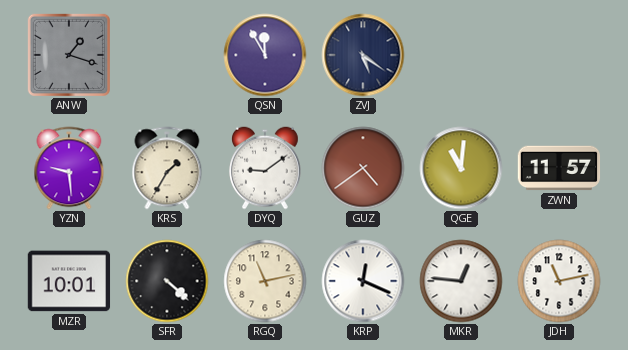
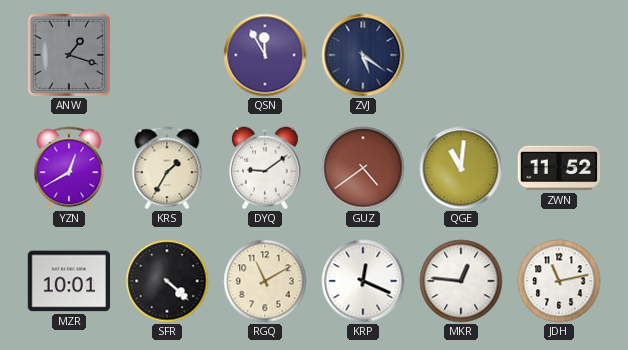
YZN: 9:29 -> 12:40 (69, 168)
ZWN: 11:57 -> 11:52 (559, 168)
RGQ: 11:13 -> 11:10 (265, 281)
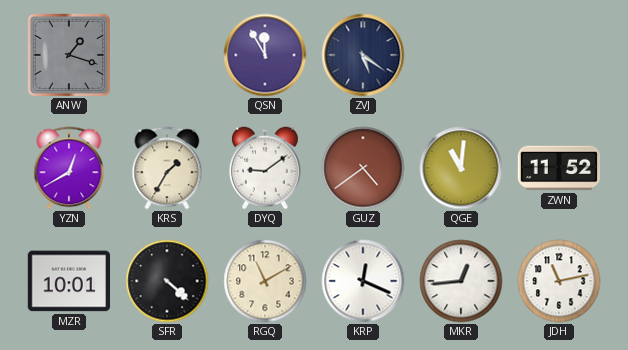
MKR: 12:46 -> 12:44 (461, 281)
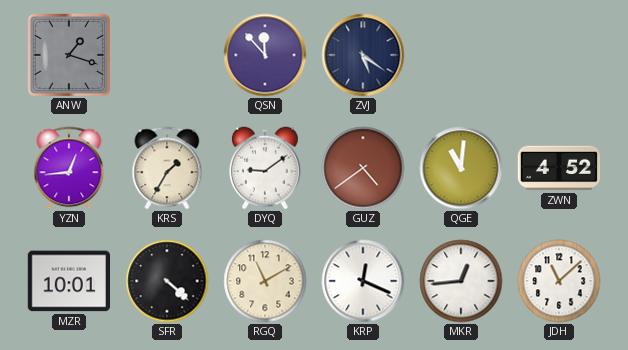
QSN: 11:55 -> 11:53 (265, 55)
YZN: 12:40 -> 12:44 (69, 168)
ZWN: 11:52 -> 4:52 (559, 168)
JDH: 11:13 -> 11:08 (559, 281)
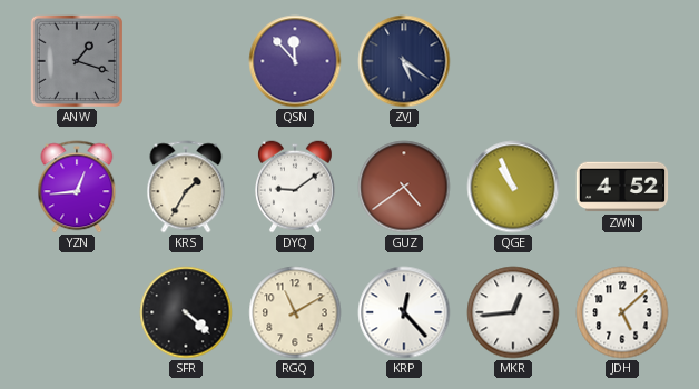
QGE: 11:01 -> 10:56 (513, 187)
MZR: 10:01 -> none (69, 281)
KRP: 12:19 -> 12:23 (404, 312)
JDH: 11:08 -> 5:08 (622, 312)
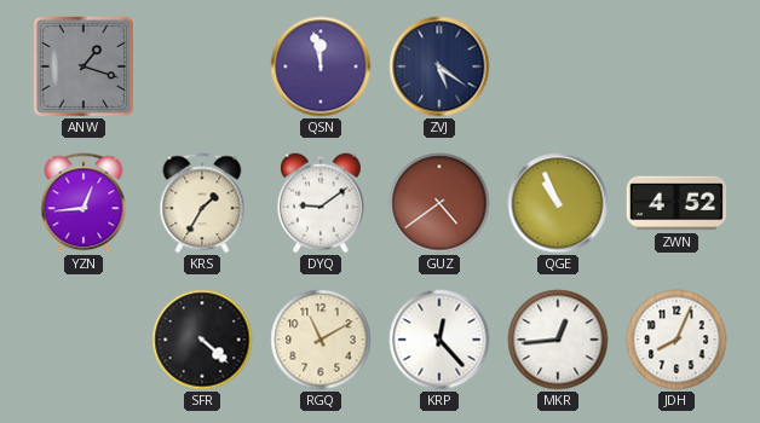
QSN: 11:53 -> 11:58 (321, 66)
JDH: 5:08 -> 8:04 (676, 340)
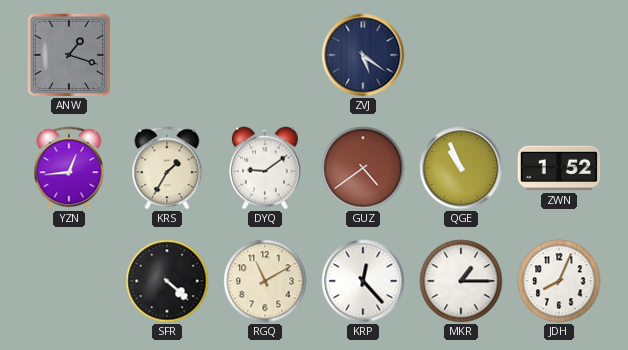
QSN: 11:58 -> none (321, 66)
ZWN: 4:52 -> 1:52 (559, 168)
MKR: 12:44 -> 1:15 (461, 281)
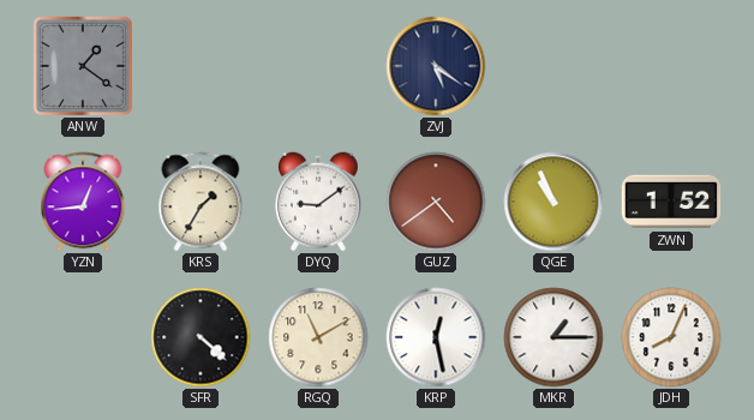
ANW: 1:18 -> 1:21 (83, 66)
KRP: 12:23 -> 12:28 (436, 337)
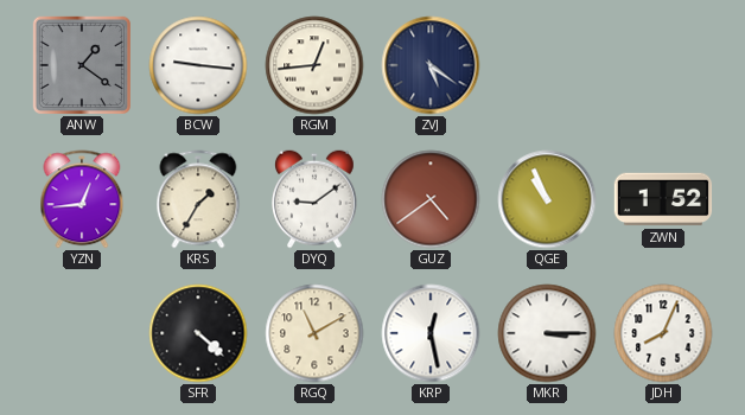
BCW: none -> 9:16 (198, 65)
RGM: none -> 12:44 (314, 65)
MKR: 1:15 -> 3:15 (547, 333)
